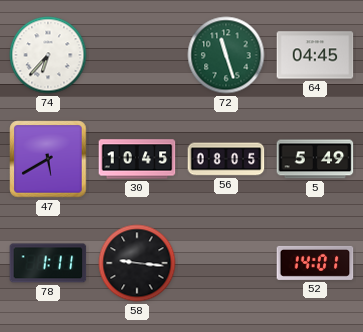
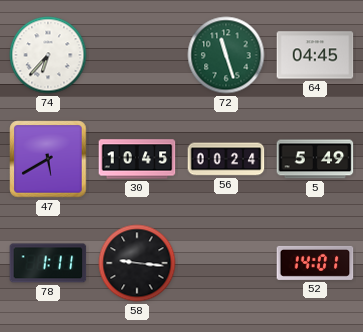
56: 08:05 -> 00:24 (226, 159)
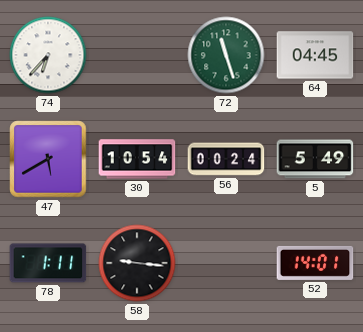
30: 10:45 -> 10:54 (137, 159)
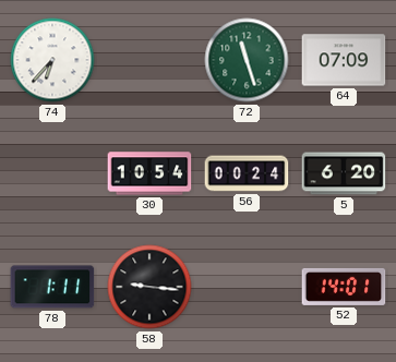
64: 04:45 -> 07:09 (344, 60)
47: 5:40 -> none (48, 159)
5: 5:49 -> 6:20 (344, 173)
